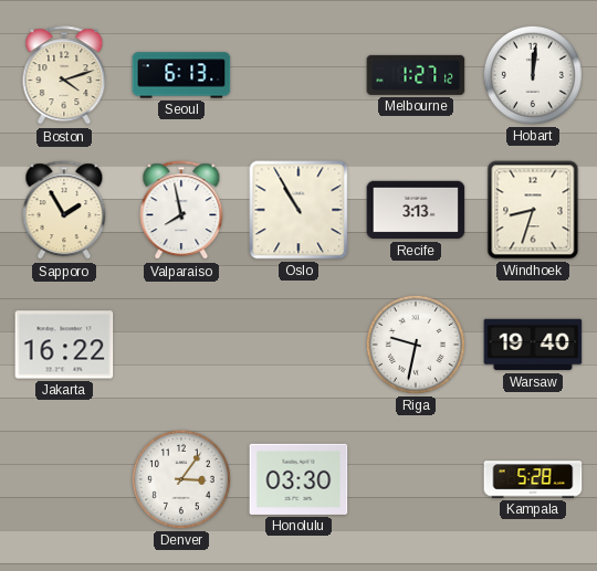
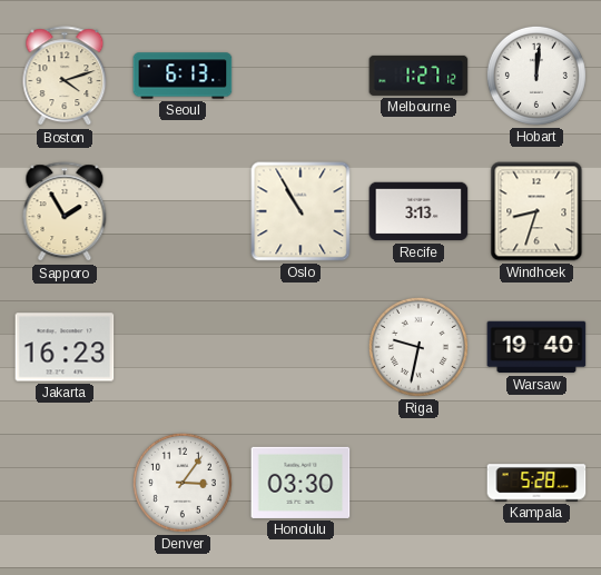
Valparaiso: 7:58 -> none (181, 211)
Jakarta: 16:22 -> 16:23 (65, 347)
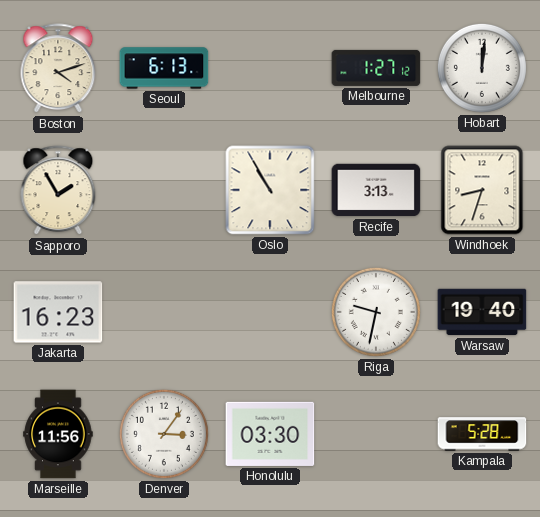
Marseille: none -> 11:56 (58, 434)
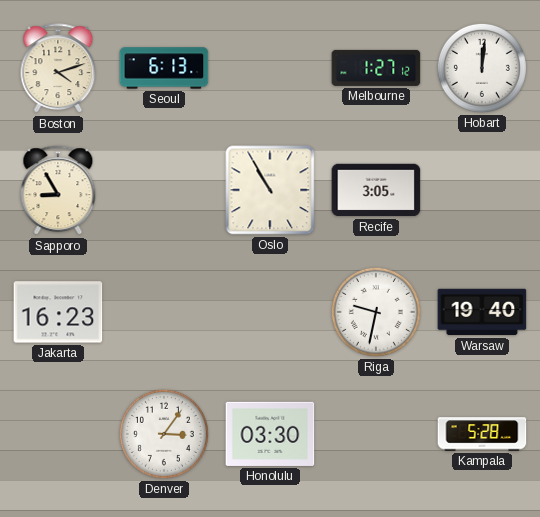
Sapporo: 1:55 -> 8:55 (58, 191)
Recife: 3:13 -> 3:05 (376, 190)
Windhoek: 8:33 -> none (482, 190)
Marseille: 11:56 -> none (58, 434)
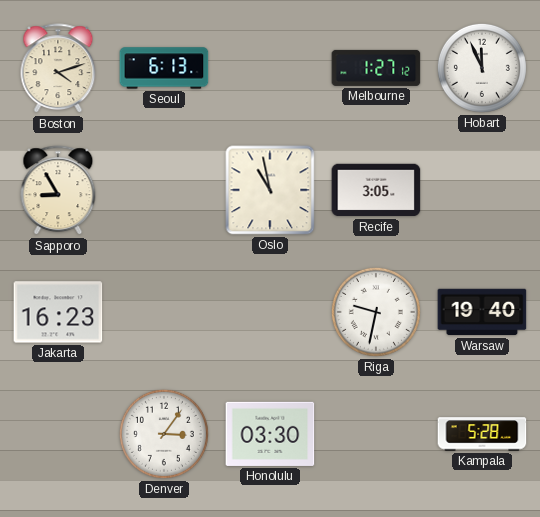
Hobart: 12:01 -> 11:56 (482, 68)
Oslo: 10:55 -> 10:58 (270, 190)
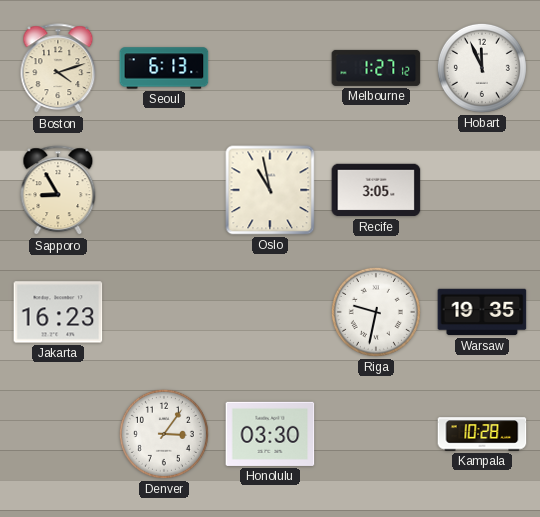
Warsaw: 19:40 -> 19:35 (482, 312)
Kampala: 5:28 -> 10:28 (482, 434)
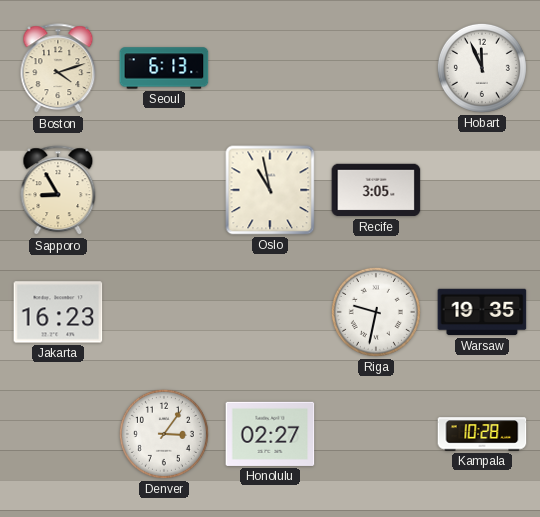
Melbourne: 1:27 -> none (376, 68)
Honolulu: 03:30 -> 02:27 (270, 434)
